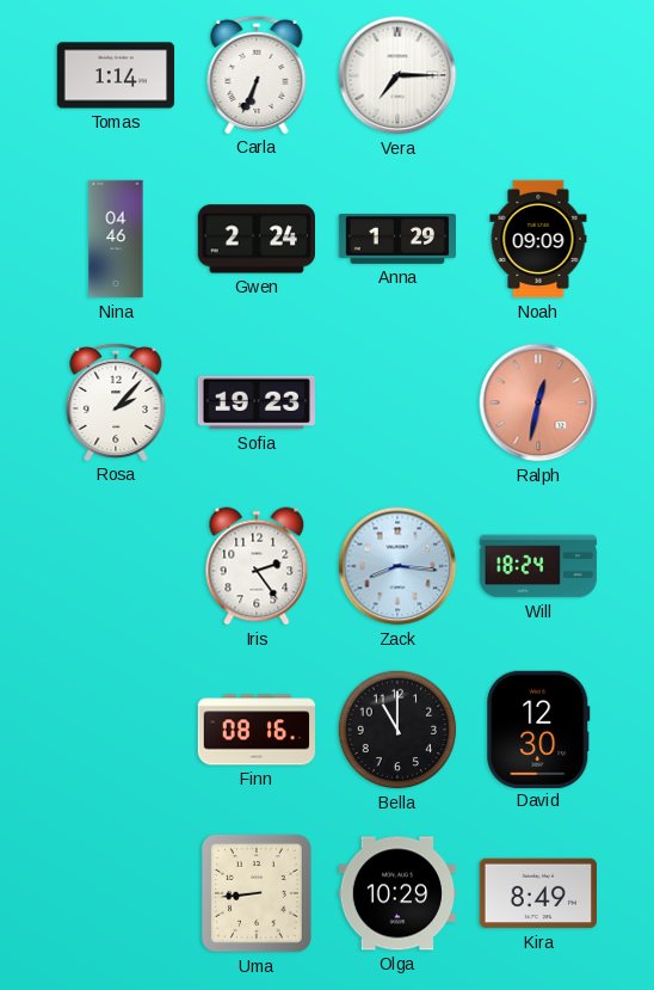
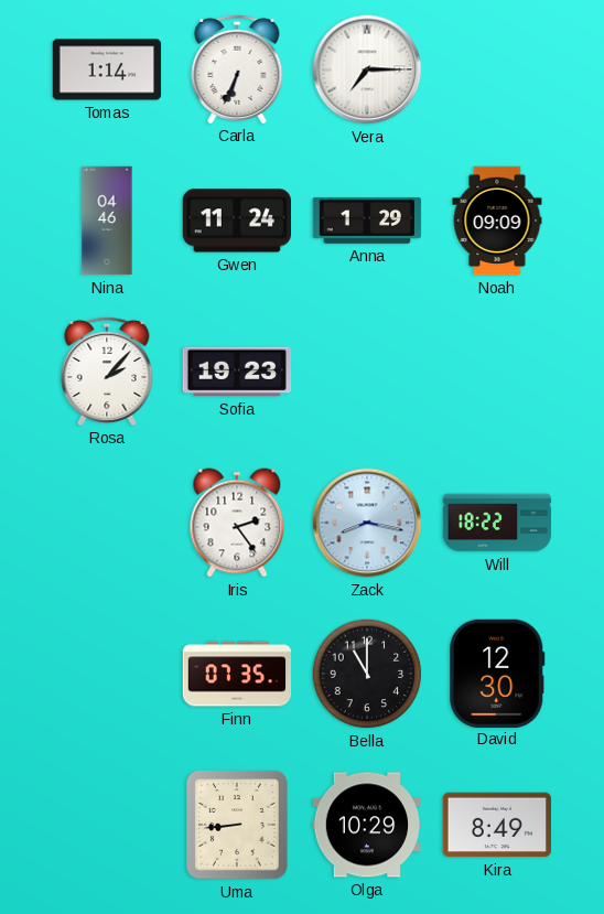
Gwen: 2:24 -> 11:24 (236, 221)
Ralph: 12:32 -> none (538, 402)
Zack: 8:16 -> 8:17 (367, 523)
Will: 18:24 -> 18:22 (497, 523)
Finn: 08:16 -> 07:35 (237, 674)
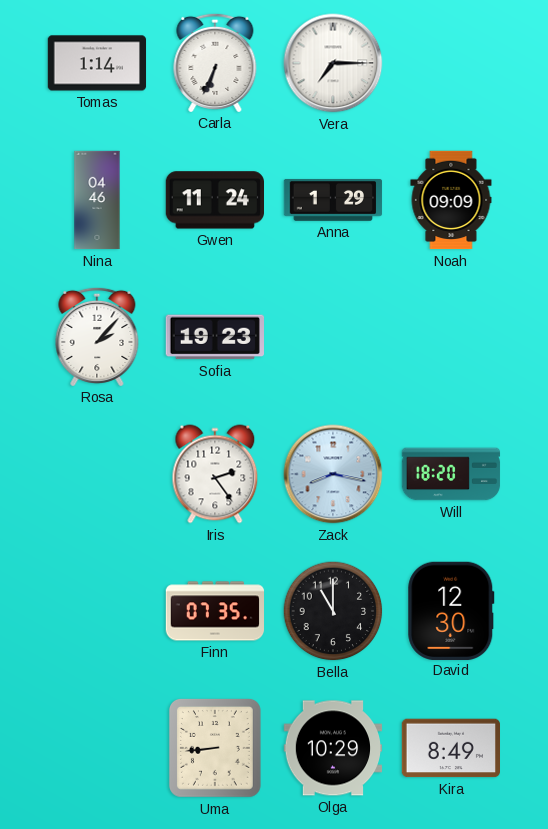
Will: 18:22 -> 18:20 (451, 474)
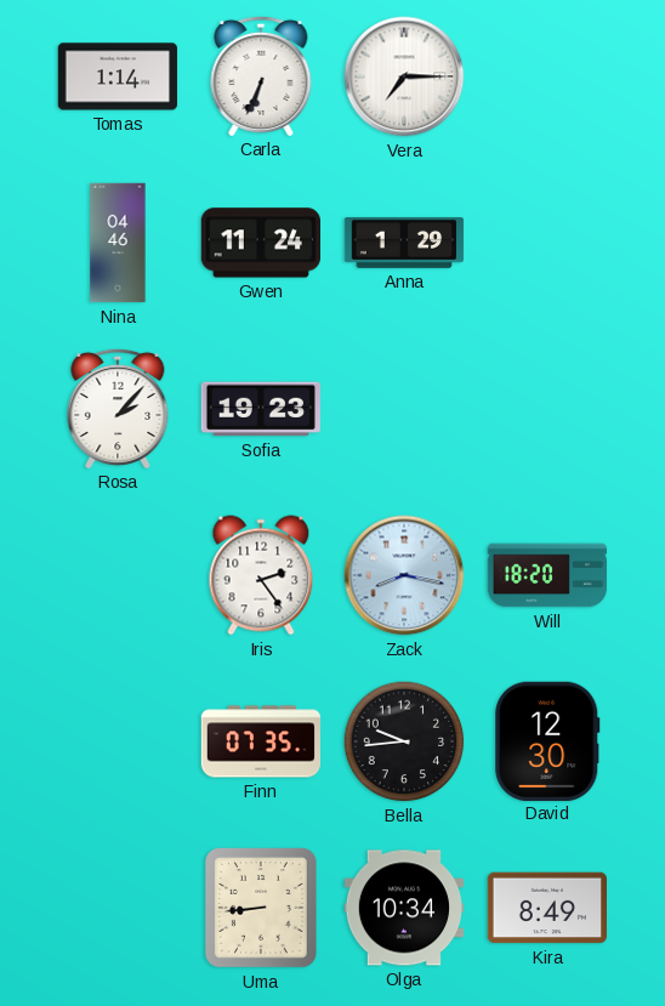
Noah: 09:09 -> none (451, 200)
Bella: 11:00 -> 9:44 (404, 741)
Olga: 10:29 -> 10:34 (404, 908)
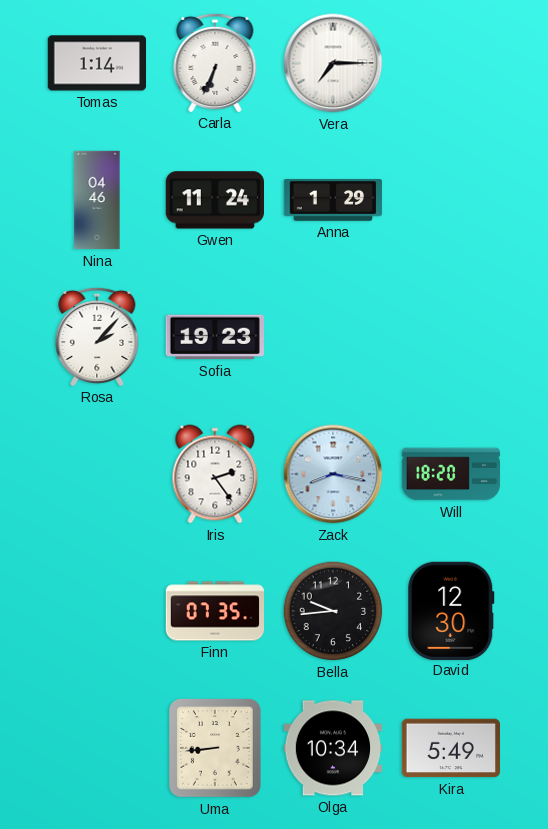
Kira: 8:49 -> 5:49 (450, 748)
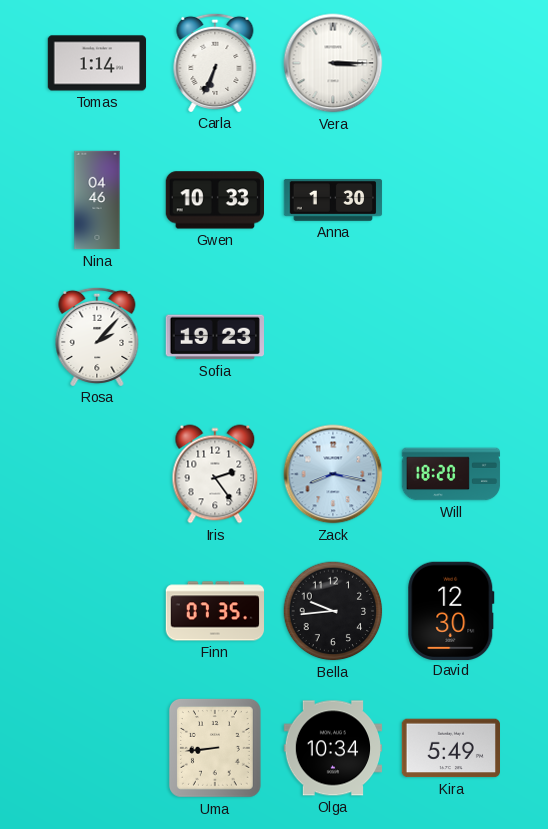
Vera: 7:15 -> 3:15 (333, 63)
Gwen: 11:24 -> 10:33 (214, 200)
Anna: 1:29 -> 1:30 (333, 200)
